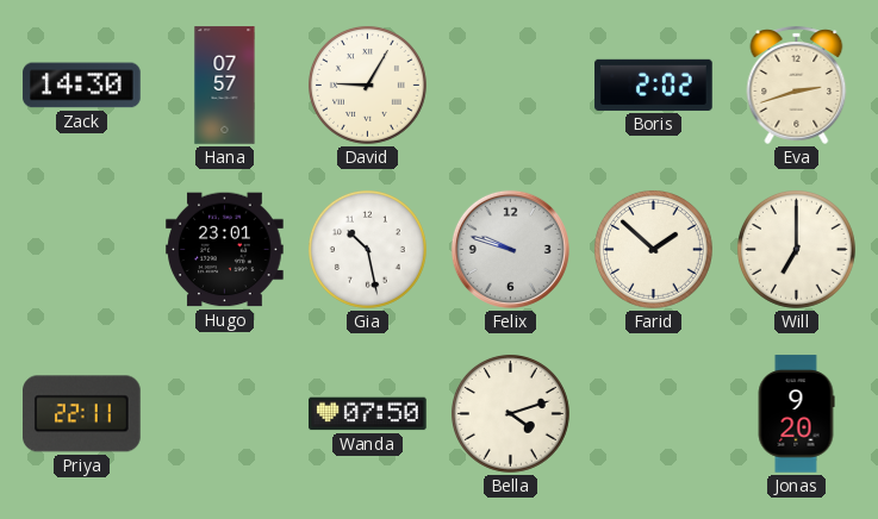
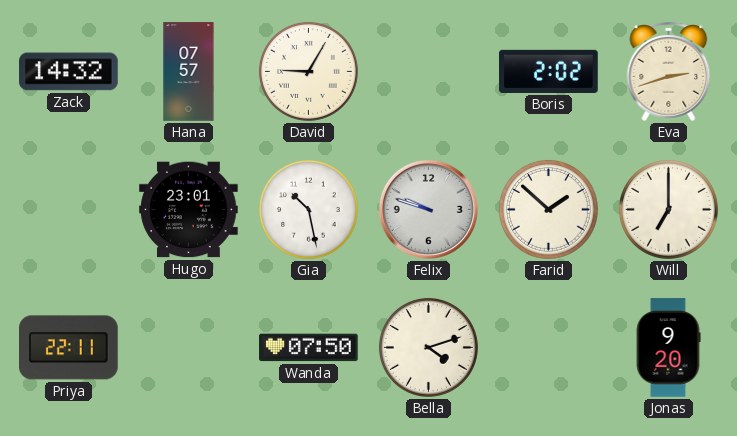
Zack: 14:30 -> 14:32 (69, 72)
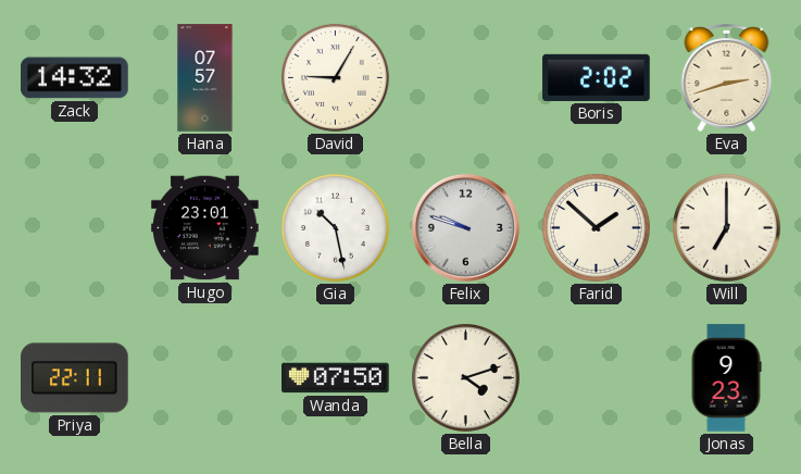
Jonas: 9:20 -> 9:23 (726, 378)
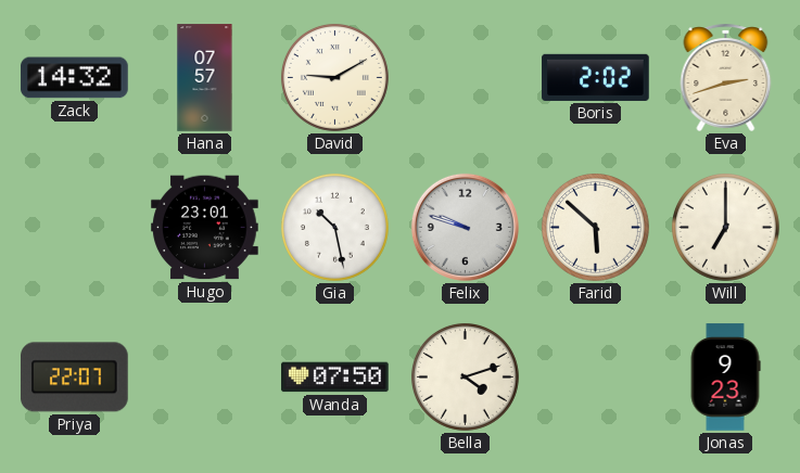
David: 9:05 -> 9:10 (334, 77)
Farid: 1:52 -> 5:52 (595, 227)
Priya: 22:11 -> 22:07 (75, 378)
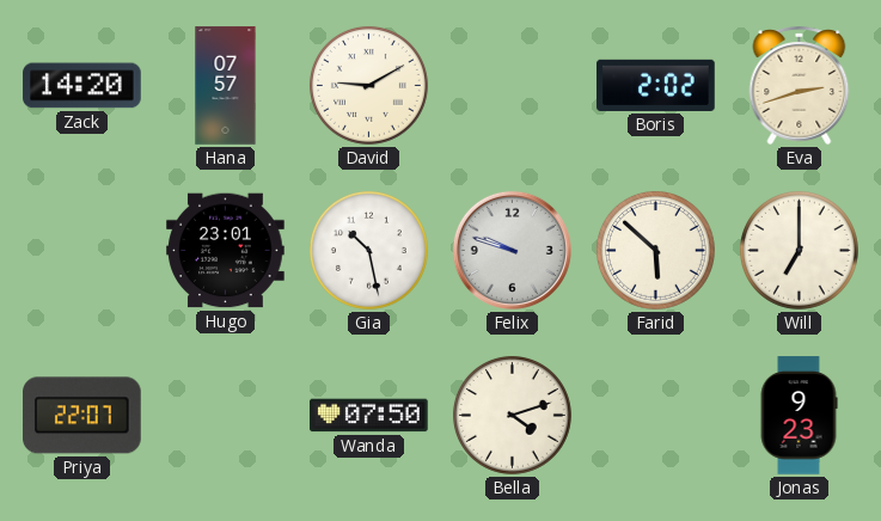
Zack: 14:32 -> 14:20 (82, 86)
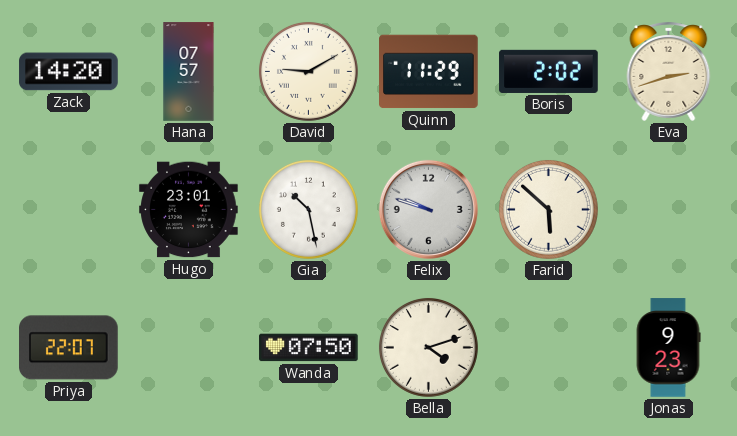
Quinn: none -> 11:29 (429, 72)
Will: 7:00 -> none (799, 250)
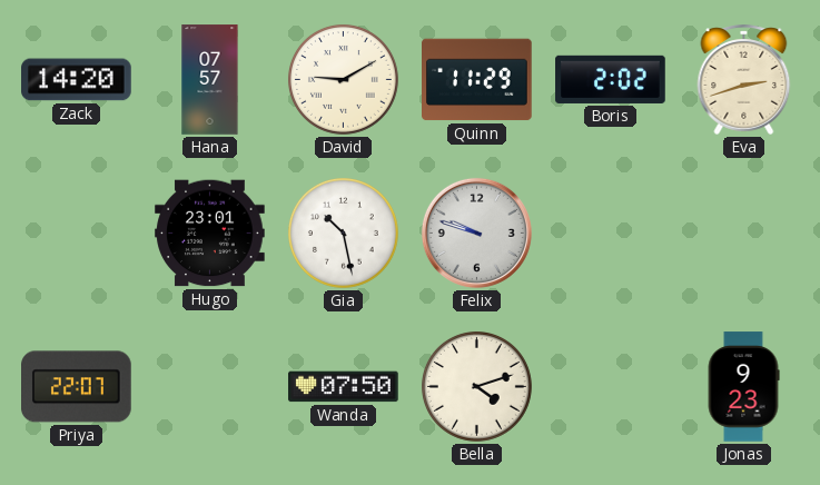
Farid: 5:52 -> none (548, 209)
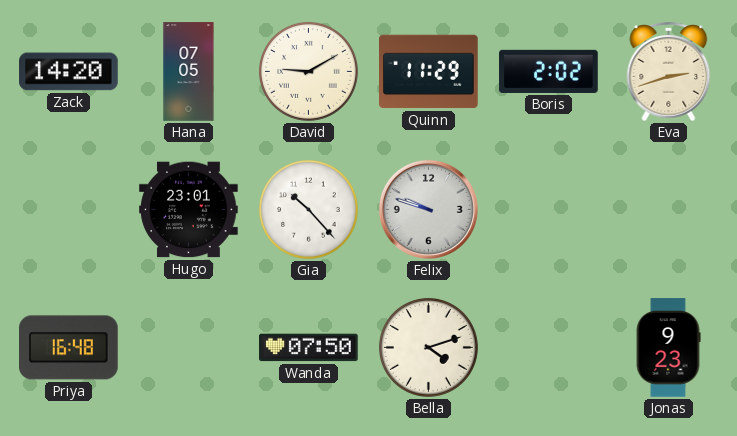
Hana: 07:57 -> 07:05 (189, 72)
Gia: 10:28 -> 10:23 (308, 209)
Priya: 22:07 -> 16:48 (69, 348)
